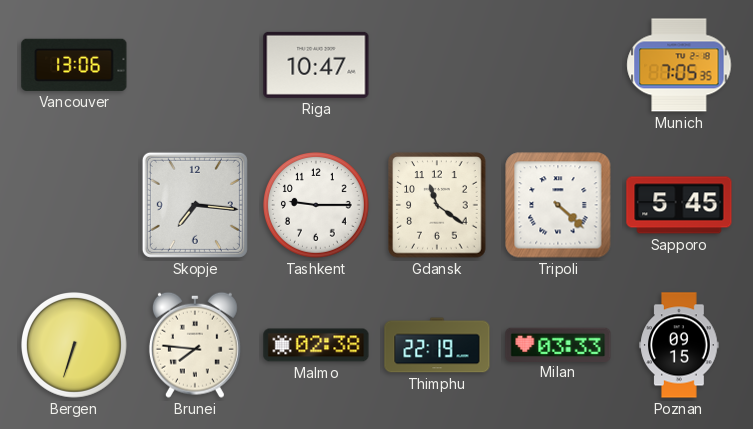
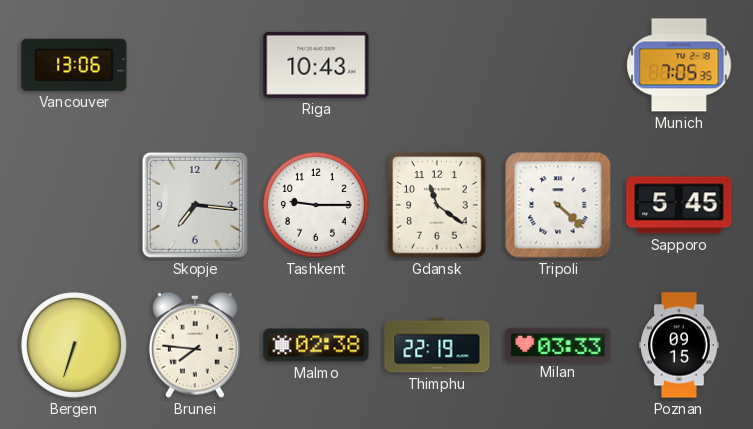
Riga: 10:47 -> 10:43 (316, 65)
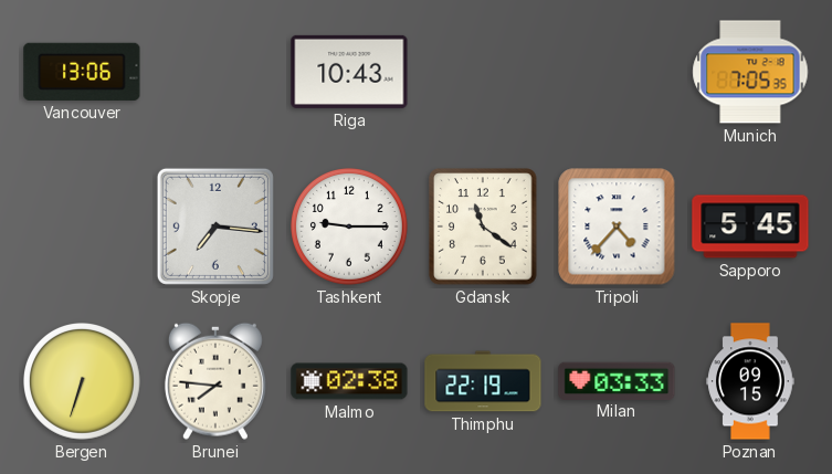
Tripoli: 4:22 -> 4:37 (617, 227)
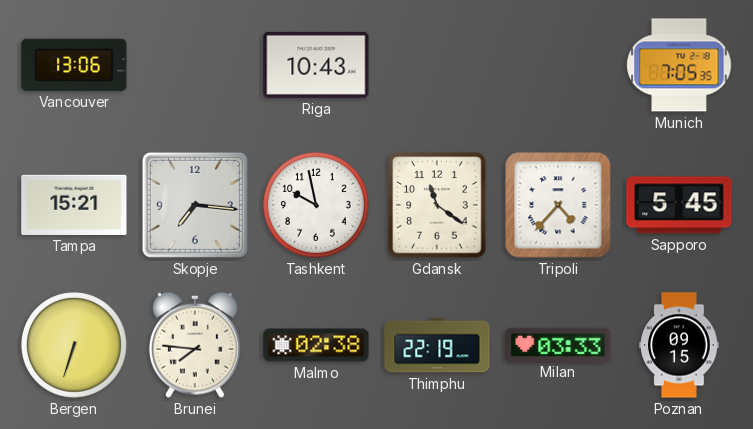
Tampa: none -> 15:21 (74, 205)
Tashkent: 9:15 -> 9:58 (317, 206)
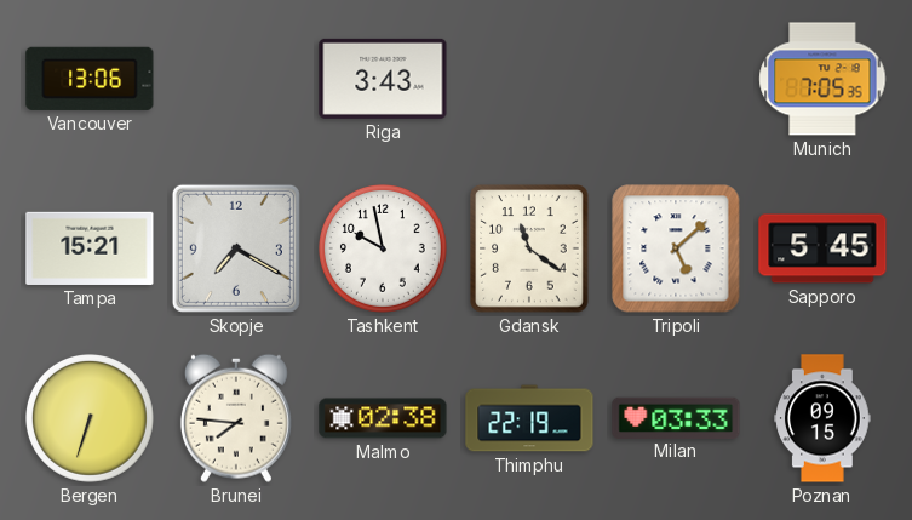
Riga: 10:43 -> 3:43 (383, 79)
Skopje: 7:16 -> 7:20 (236, 248)
Tripoli: 4:37 -> 5:08 (676, 248)
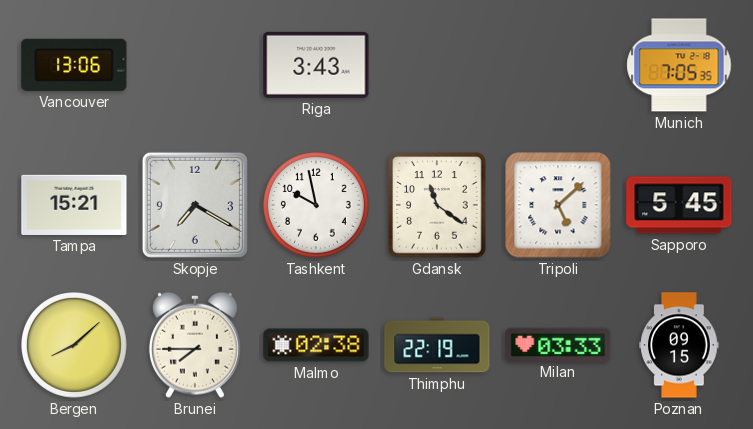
Bergen: 6:33 -> 8:08 (75, 346)
Brunei: 7:46 -> 7:45 (195, 345)
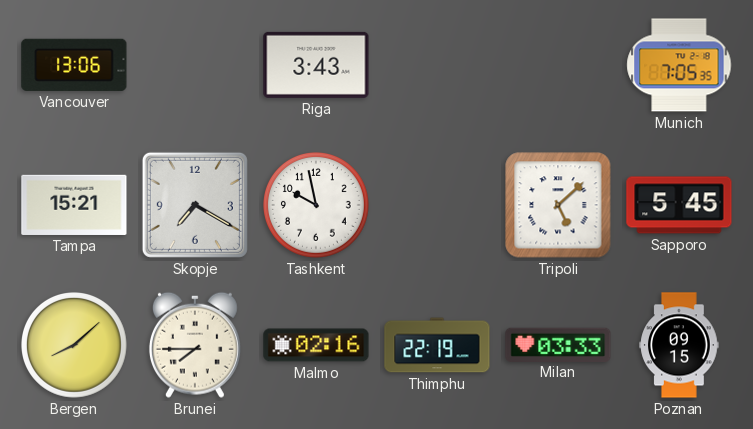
Gdansk: 11:21 -> none (437, 205)
Malmo: 02:38 -> 02:16 (316, 345)
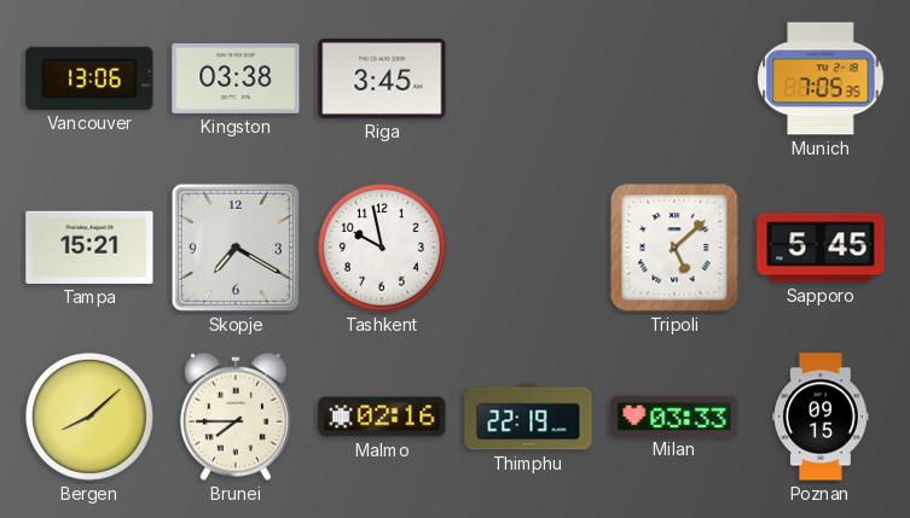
Kingston: none -> 03:38 (236, 78)
Riga: 3:43 -> 3:45 (382, 78)
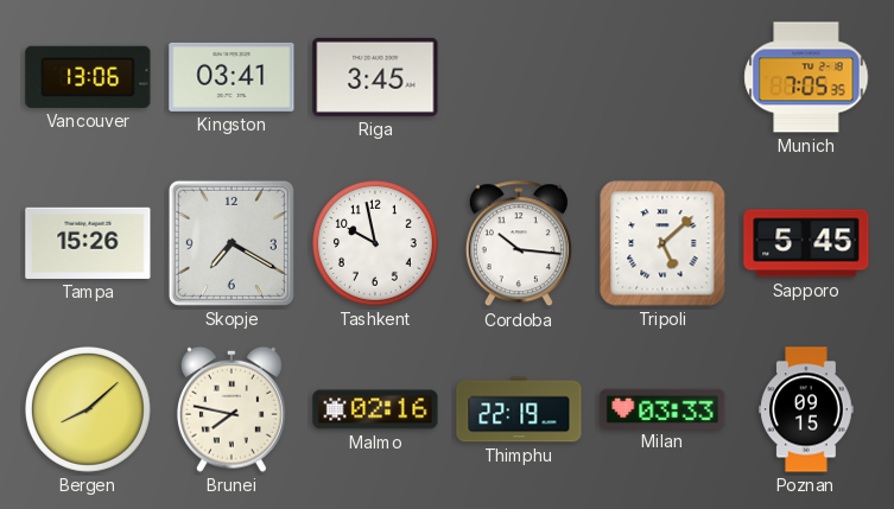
Kingston: 03:38 -> 03:41 (232, 77)
Tampa: 15:21 -> 15:26 (88, 243)
Cordoba: none -> 10:16 (519, 244)
Brunei: 7:45 -> 7:47 (232, 409)
